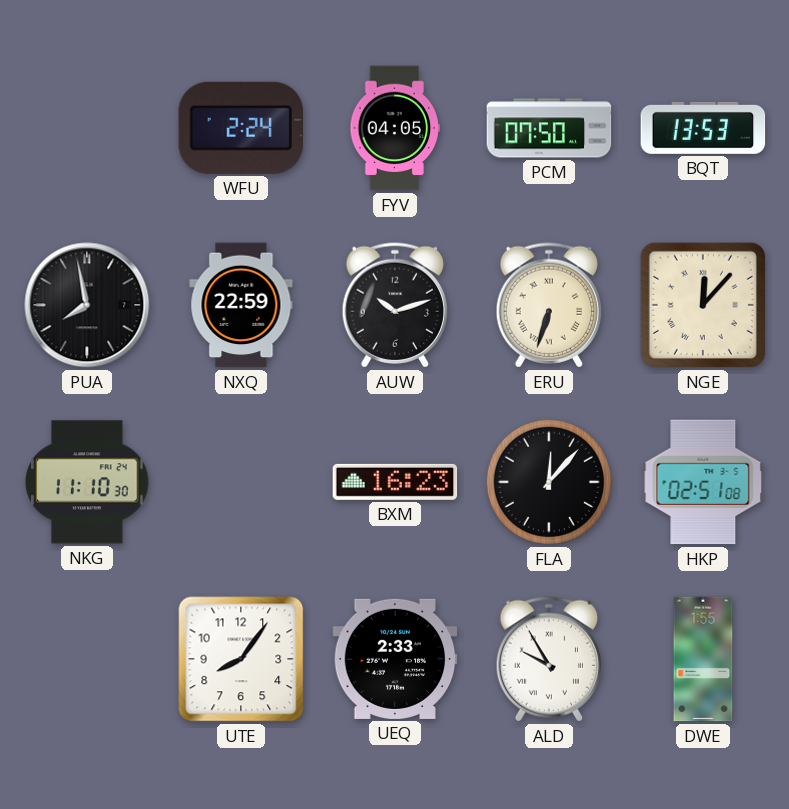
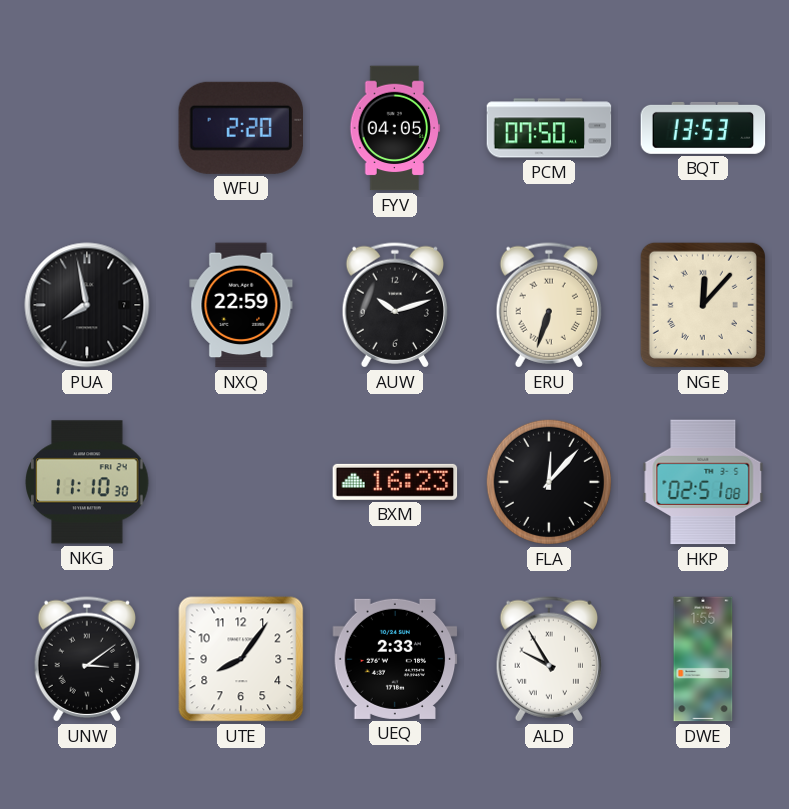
WFU: 2:24 -> 2:20 (240, 128)
UNW: none -> 3:09 (86, 659)
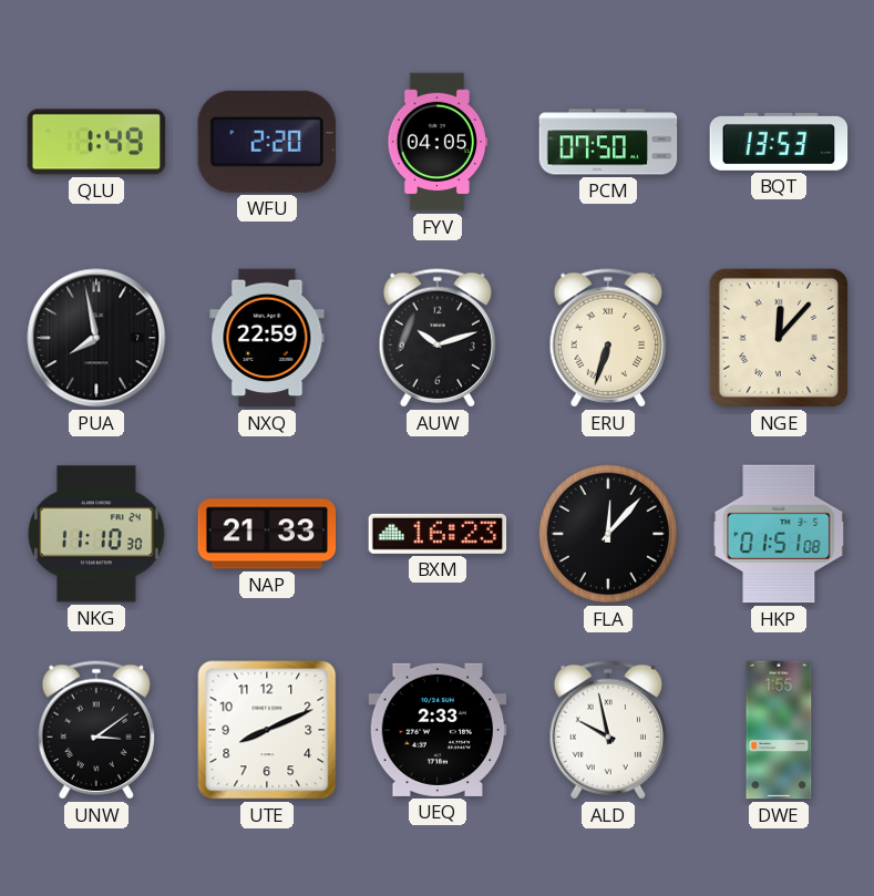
QLU: none -> 1:49 (96, 142)
NAP: none -> 21:33 (267, 534)
HKP: 02:51 -> 01:51 (779, 534)
UTE: 8:06 -> 8:11 (267, 730)
ALD: 9:55 -> 9:58 (607, 730)
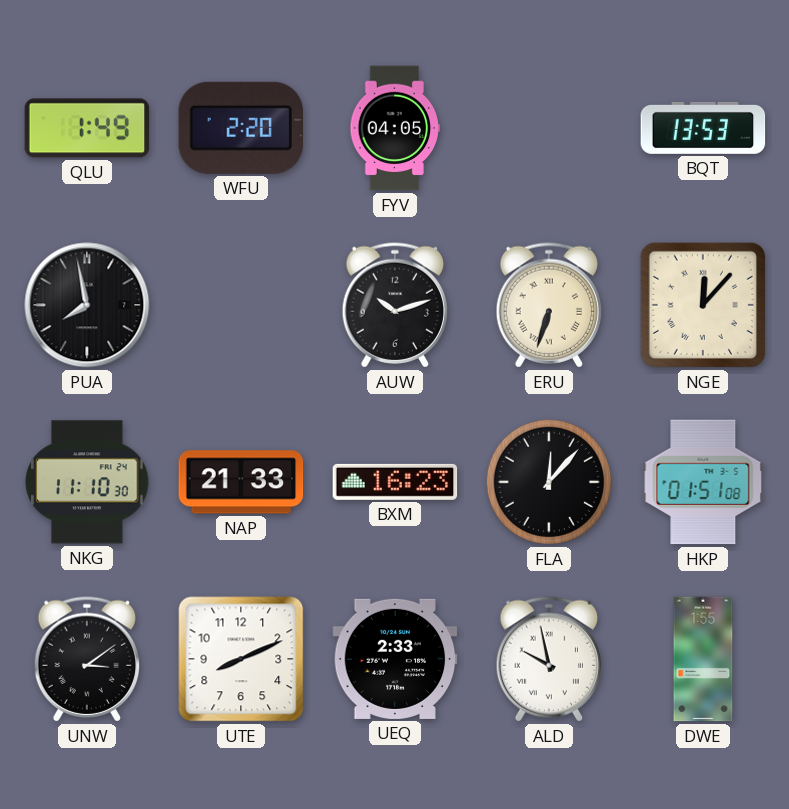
PCM: 07:50 -> none (608, 142)
NXQ: 22:59 -> none (267, 338)
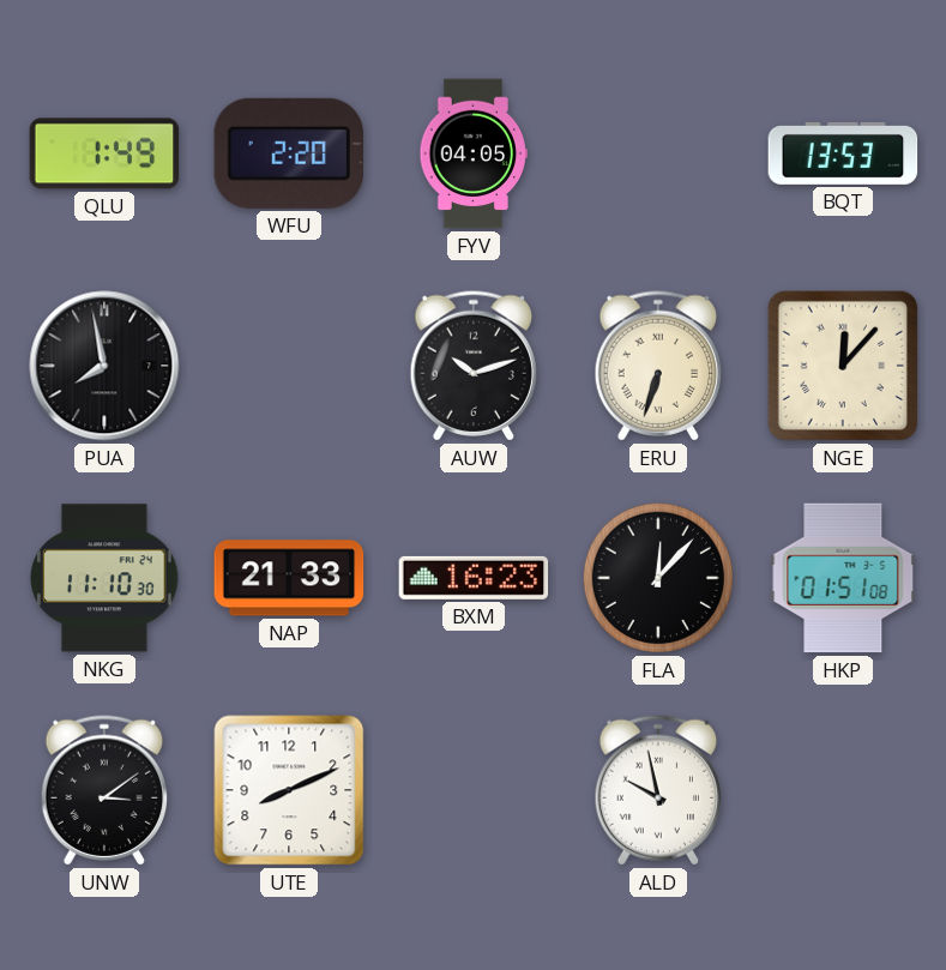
UEQ: 2:33 -> none (395, 659)
DWE: 1:55 -> none (703, 659)
